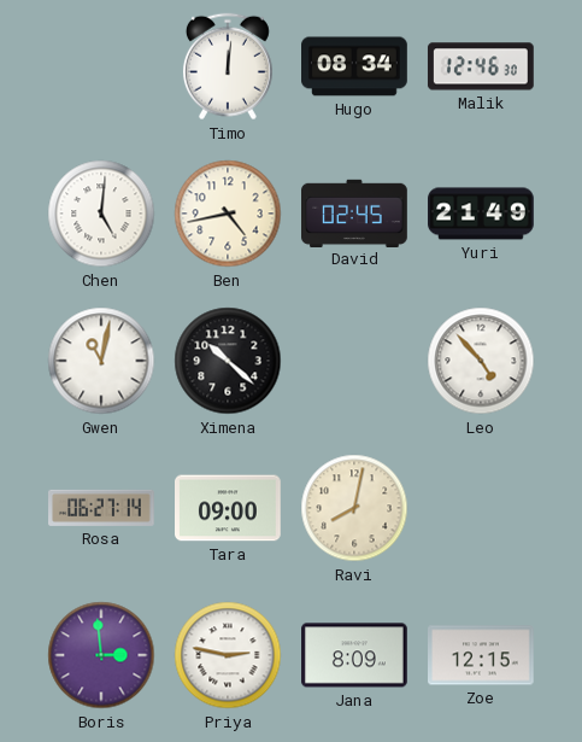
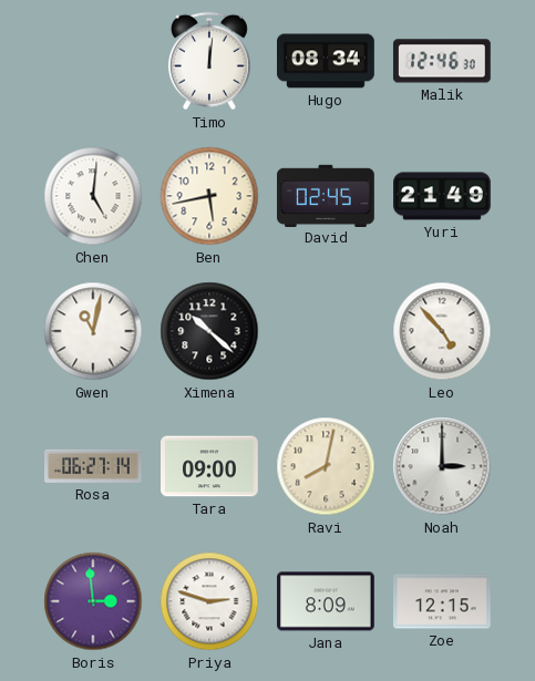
Ben: 4:43 -> 5:43 (209, 196)
Noah: none -> 3:00 (442, 466)
Priya: 2:47 -> 2:48 (209, 601)
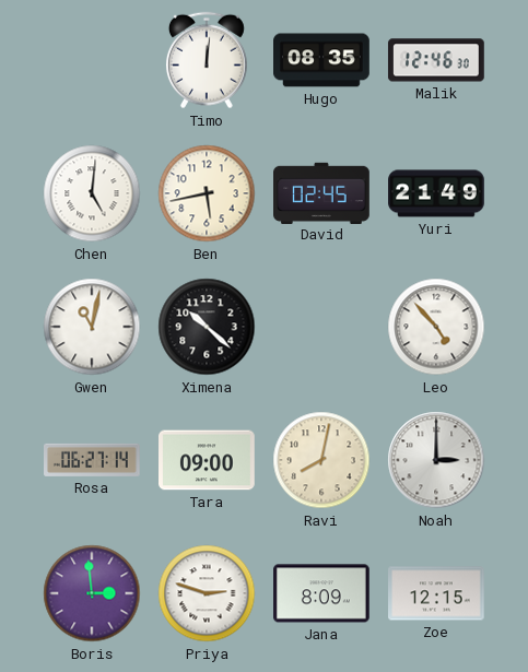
Hugo: 08:34 -> 08:35 (322, 60)
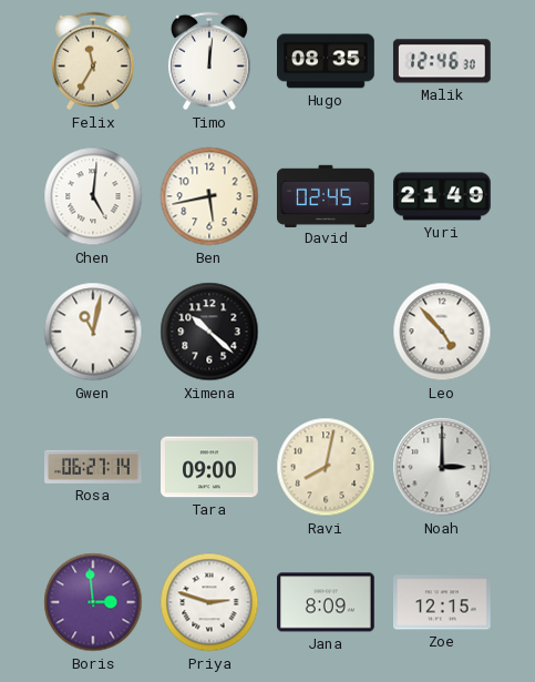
Felix: none -> 11:35 (93, 61)
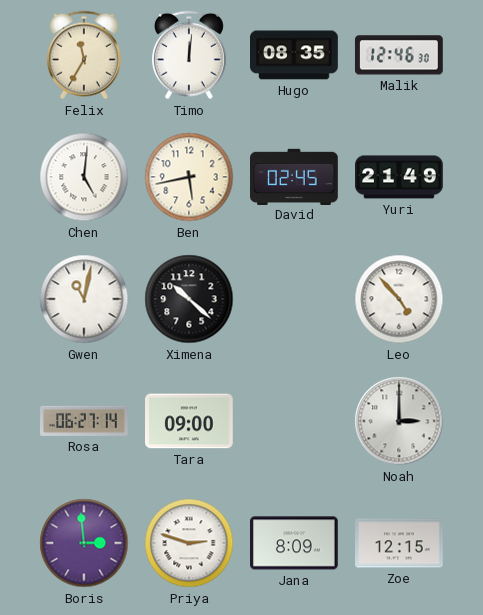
Ravi: 8:02 -> none (326, 467)
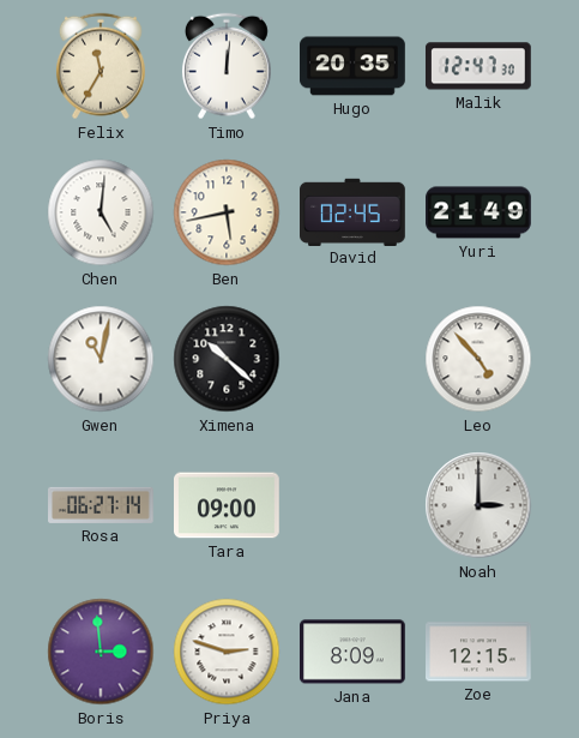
Hugo: 08:35 -> 20:35 (354, 66)
Malik: 12:46 -> 12:47 (478, 66)
